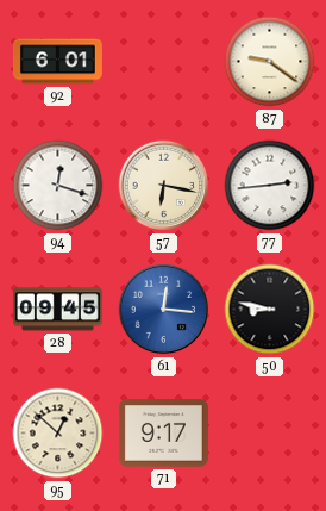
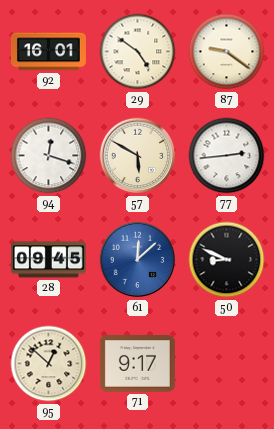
92: 6:01 -> 16:01 (48, 52)
29: none -> 4:51 (138, 52)
57: 6:17 -> 5:50 (138, 156)
61: 12:16 -> 12:08 (138, 260)
50: 8:47 -> 8:49 (227, 260)
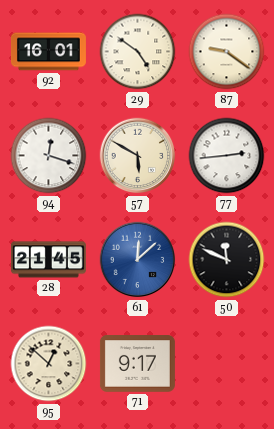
28: 09:45 -> 21:45 (48, 260)
50: 8:49 -> 11:49 (227, 260)
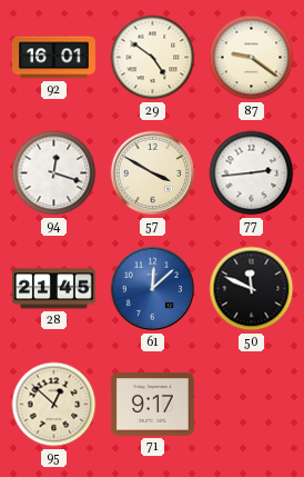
57: 5:50 -> 3:50 (153, 173)
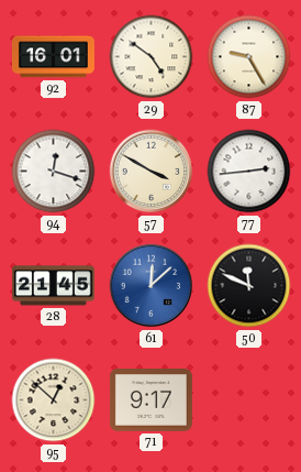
87: 9:21 -> 9:25 (249, 57)
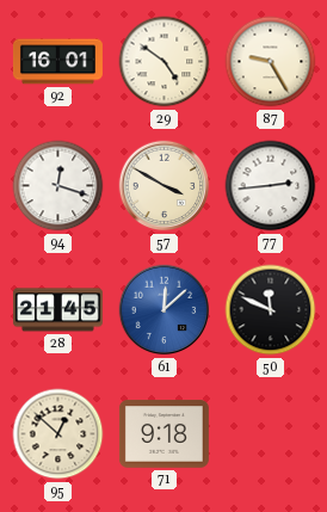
71: 9:17 -> 9:18 (163, 434)
